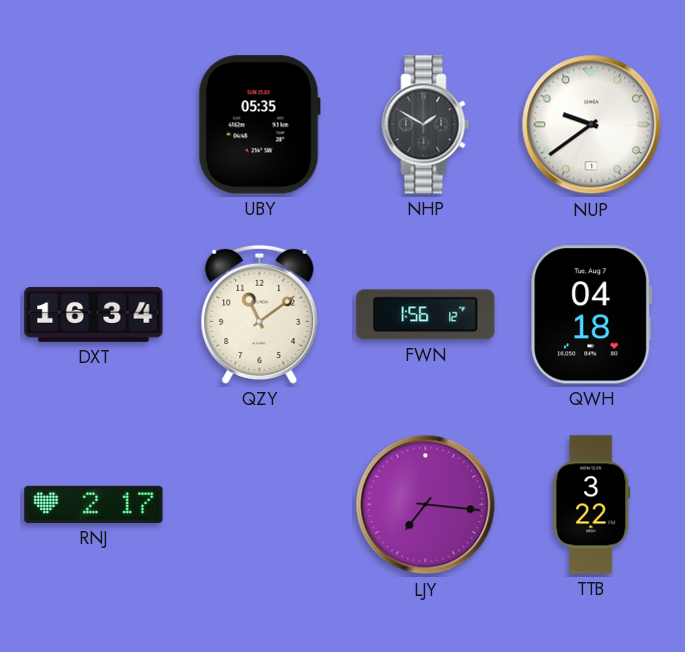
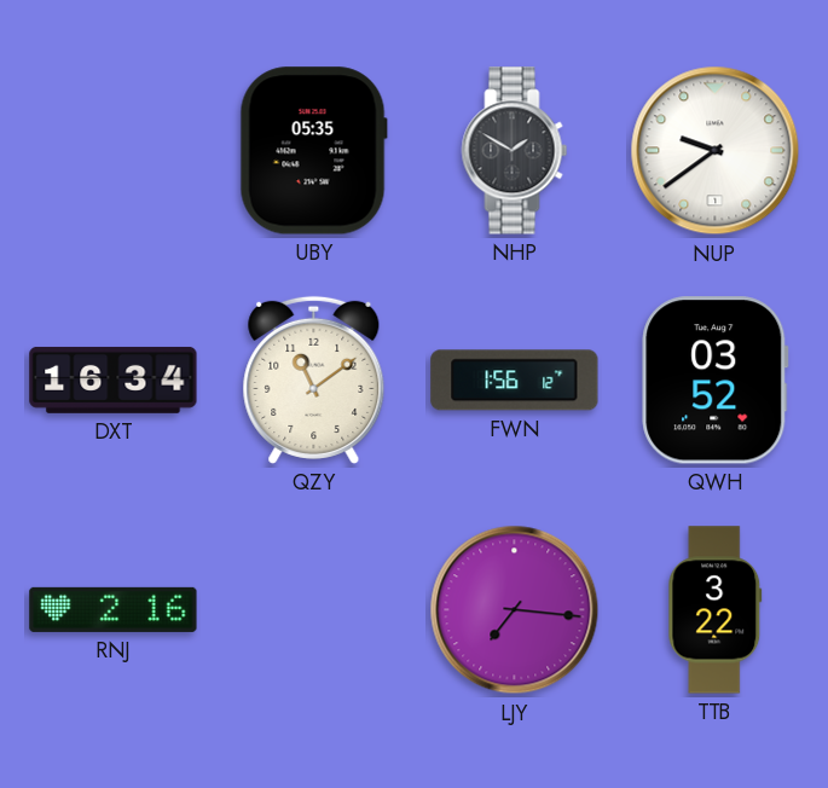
QWH: 04:18 -> 03:52 (716, 381)
RNJ: 2:17 -> 2:16 (114, 609)
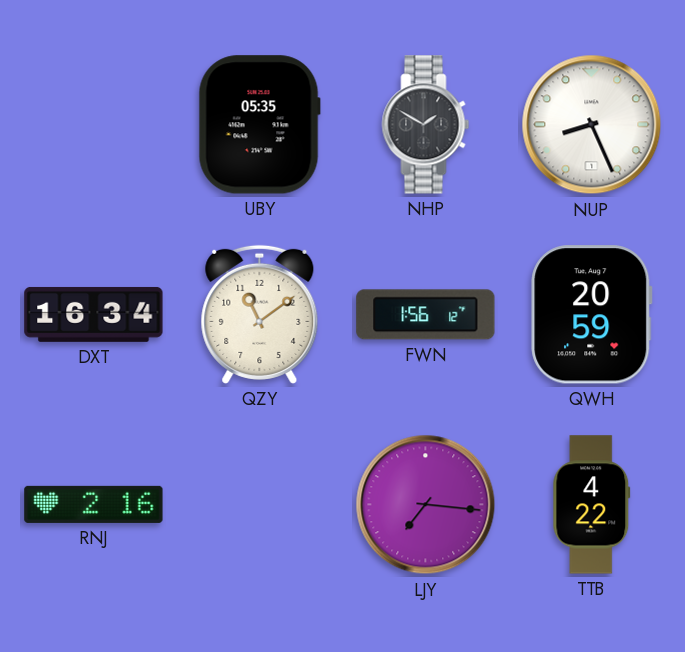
NUP: 9:39 -> 8:26 (592, 125)
QWH: 03:52 -> 20:59 (592, 315)
TTB: 3:22 -> 4:22 (592, 505)
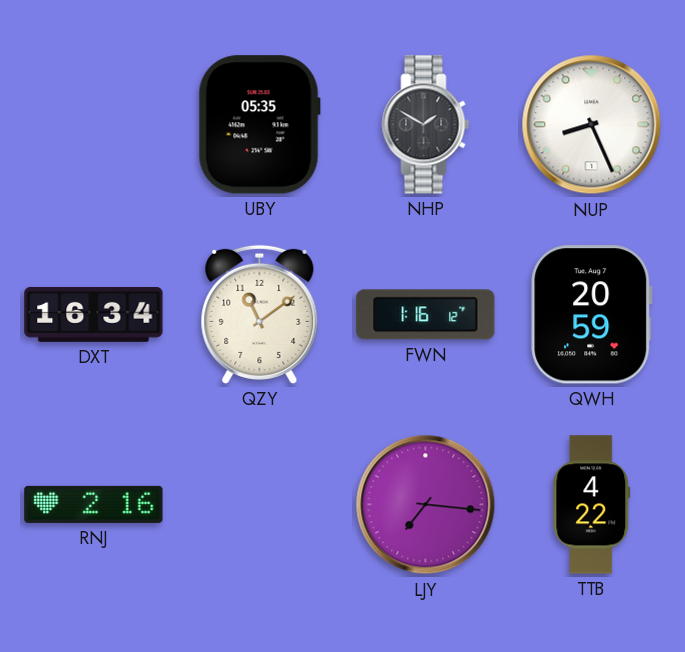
FWN: 1:56 -> 1:16 (426, 315)
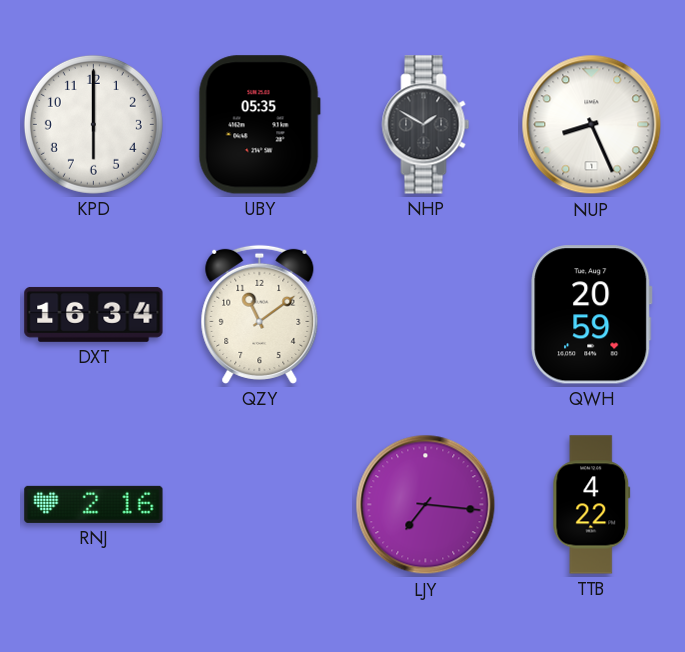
KPD: none -> 6:00 (93, 124)
FWN: 1:16 -> none (426, 315)
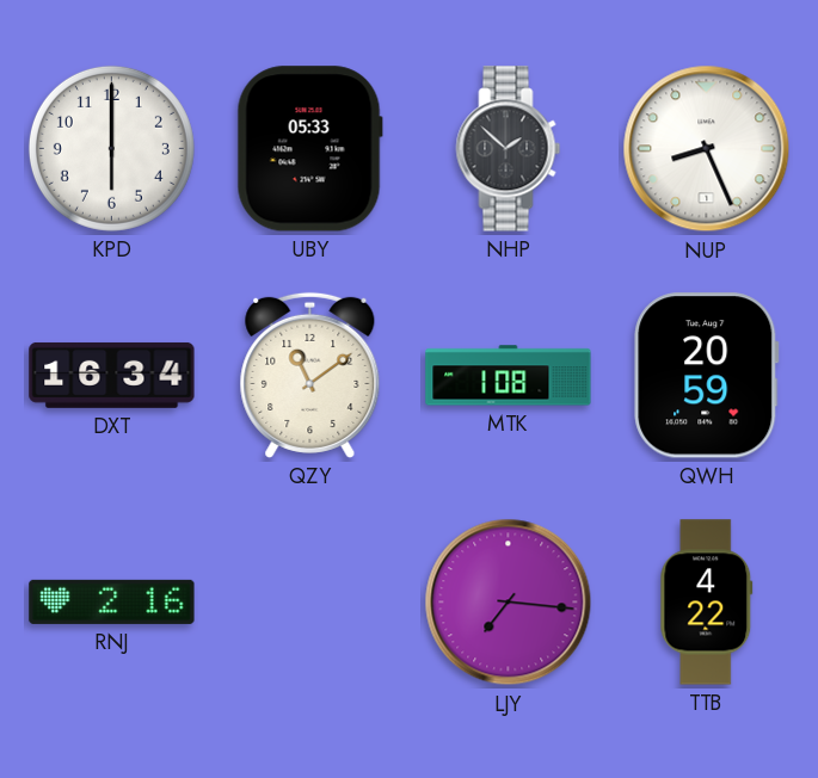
UBY: 05:35 -> 05:33 (309, 149)
NHP: 1:50 -> 1:52 (509, 149)
MTK: none -> 1:08 (509, 376)
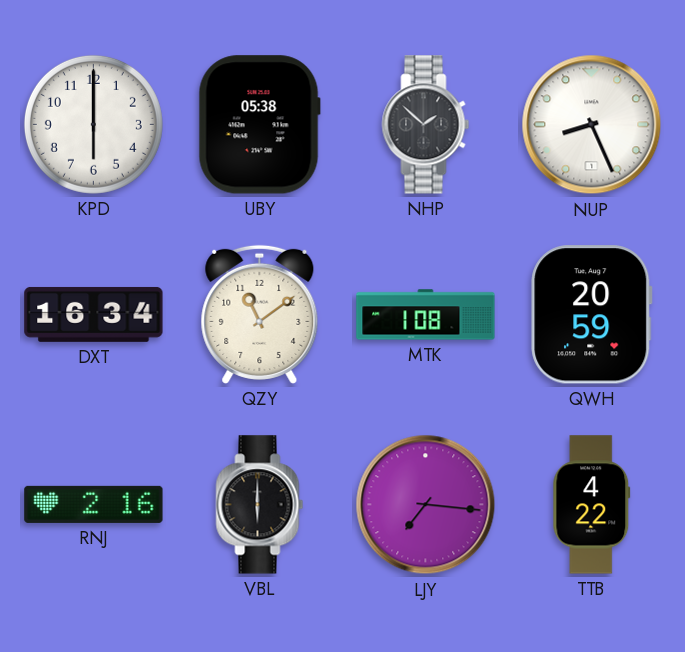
UBY: 05:33 -> 05:38 (259, 125)
VBL: none -> 6:00 (260, 505)
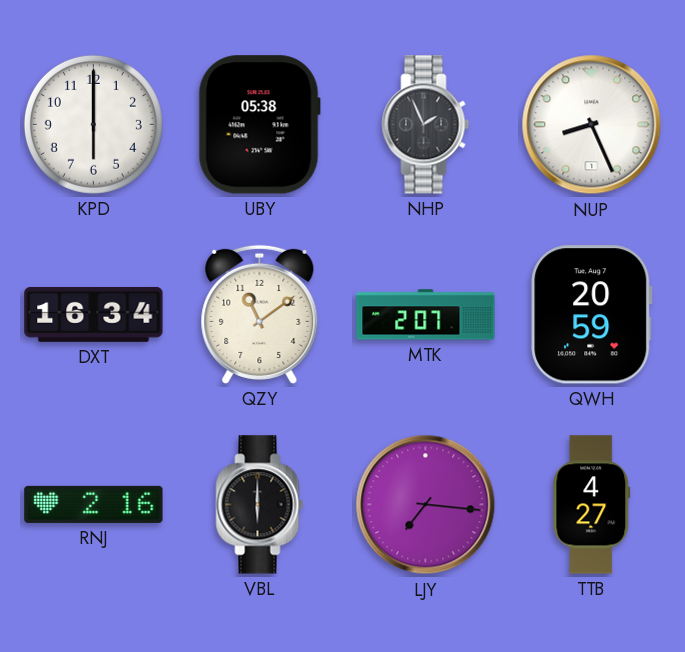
NHP: 1:52 -> 1:56 (426, 125)
MTK: 1:08 -> 2:07 (426, 315)
TTB: 4:22 -> 4:27 (592, 505)
